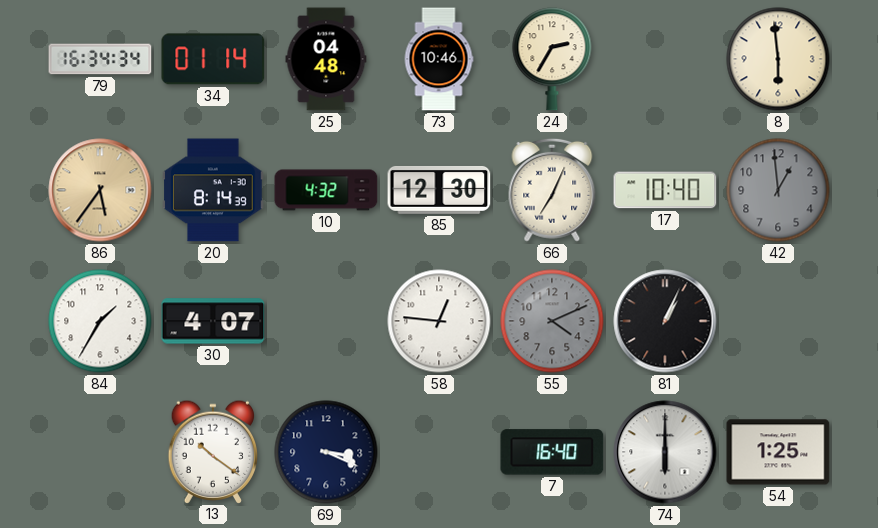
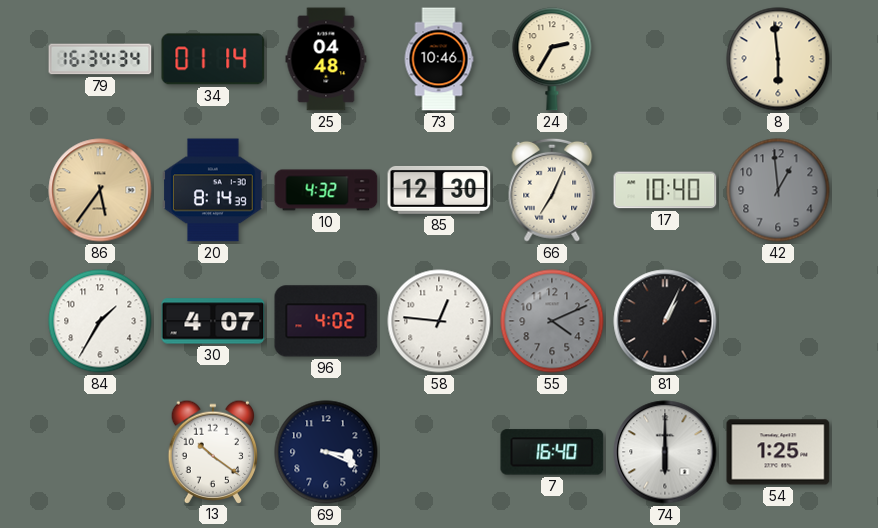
96: none -> 4:02 (326, 321)
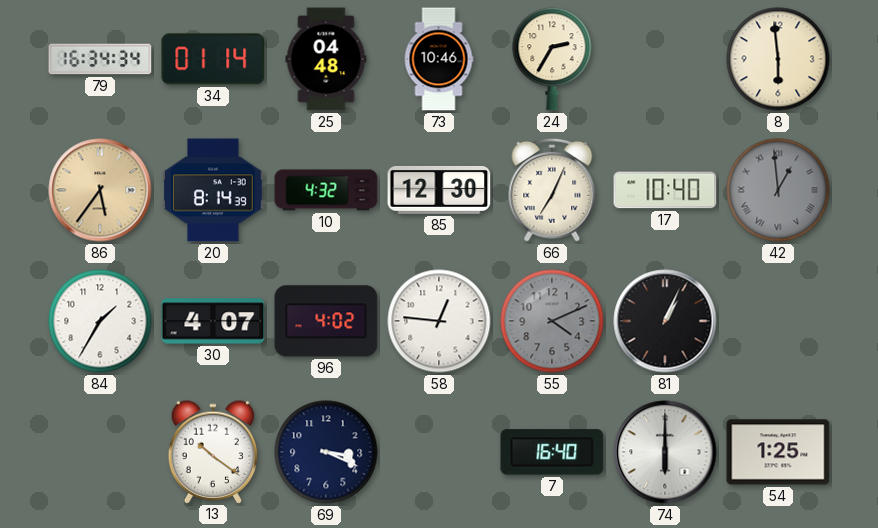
42 numerals: Arabic -> Roman (778, 190)
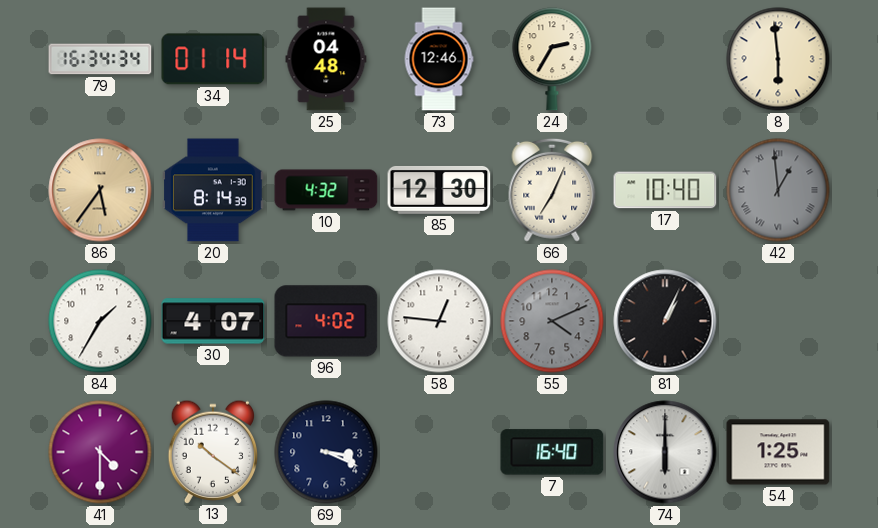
73: 10:46 -> 12:46 (439, 59)
41: none -> 4:30 (100, 452)
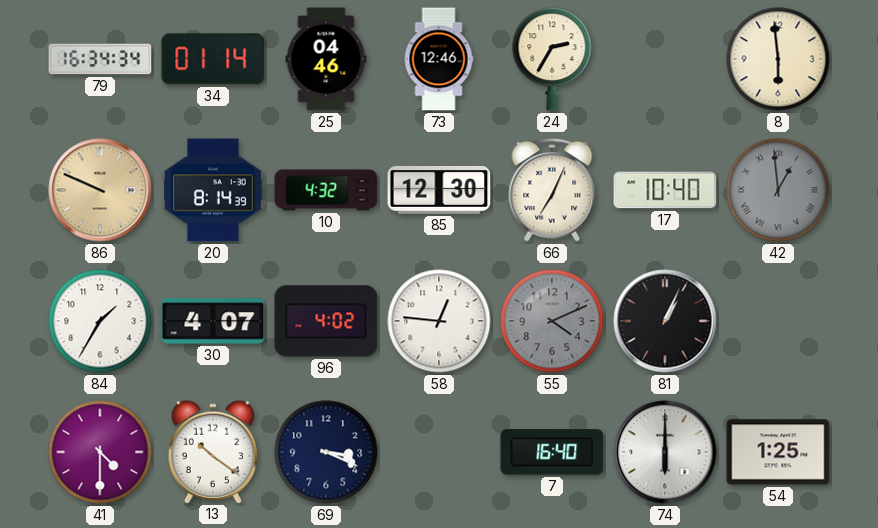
25: 04:48 -> 04:46 (326, 59)
86: 5:36 -> 9:49 (100, 190)
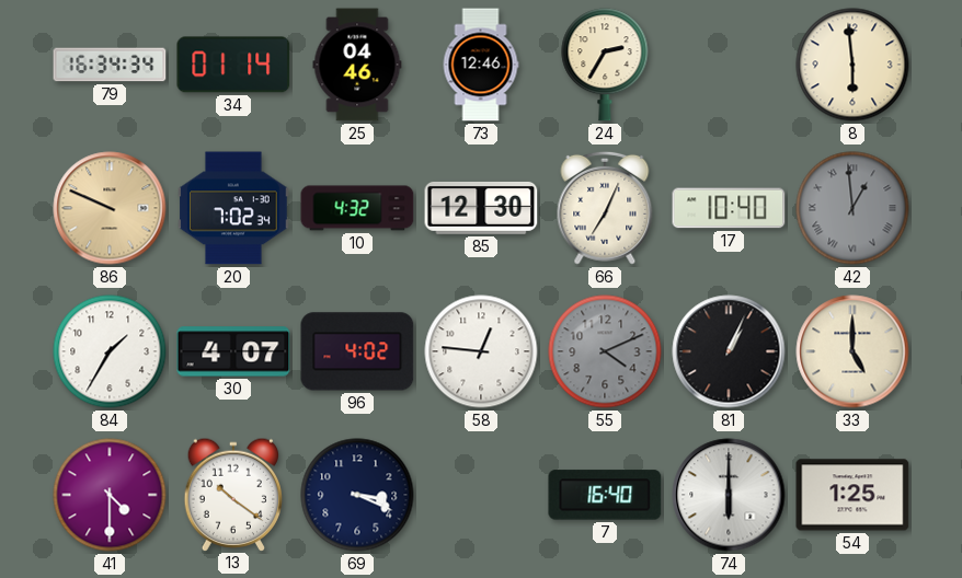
20: 8:14 -> 7:02 (233, 208)
33: none -> 5:00 (852, 351)
